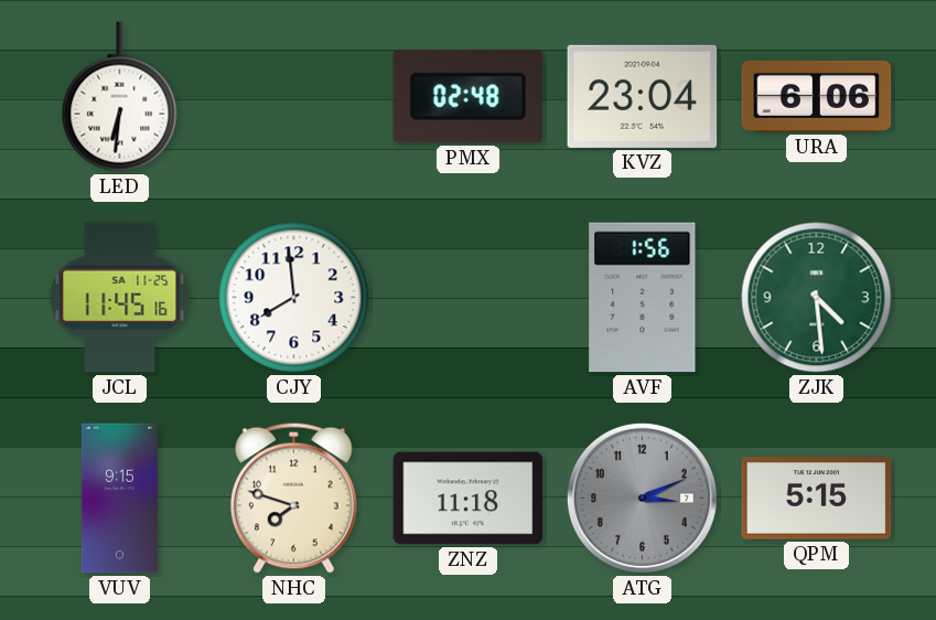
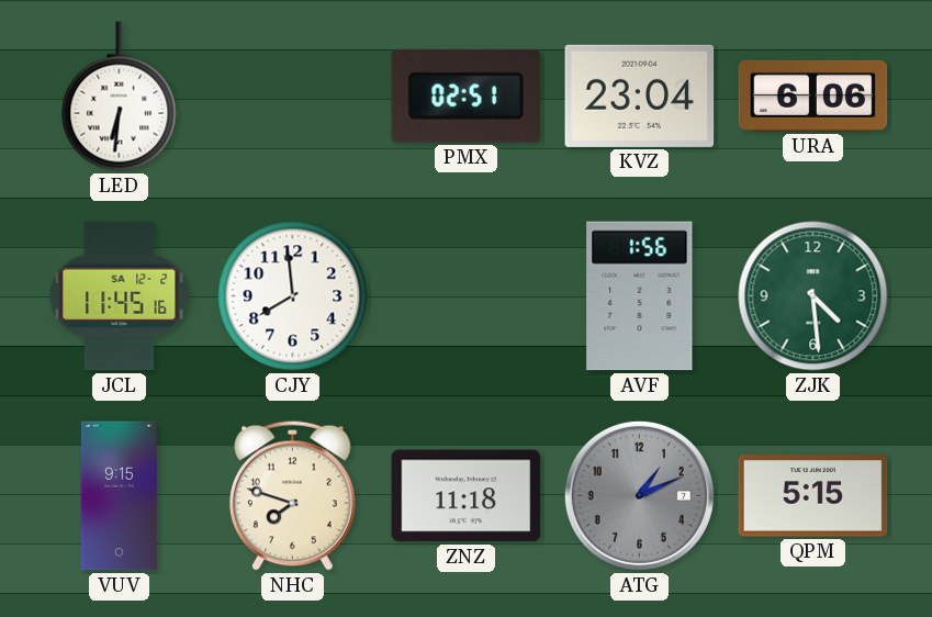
PMX: 02:48 -> 02:51 (465, 96)
JCL date: SA 11-25 -> SA 12-2 (120, 296)
ATG: 3:11 -> 1:11 (639, 495)
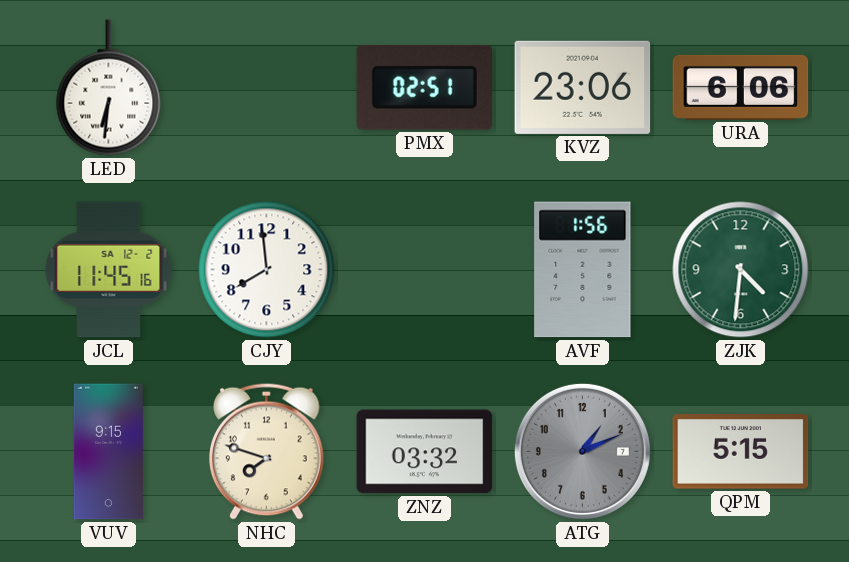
KVZ: 23:04 -> 23:06 (583, 87)
ZJK: 4:29 -> 4:31 (741, 270)
ZNZ: 11:18 -> 03:32 (425, 452)
